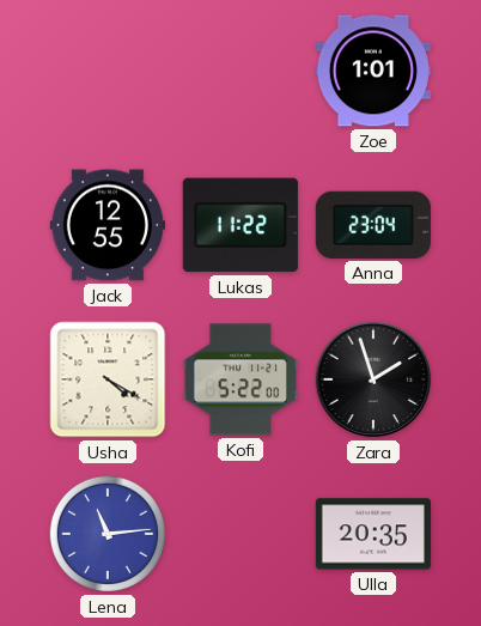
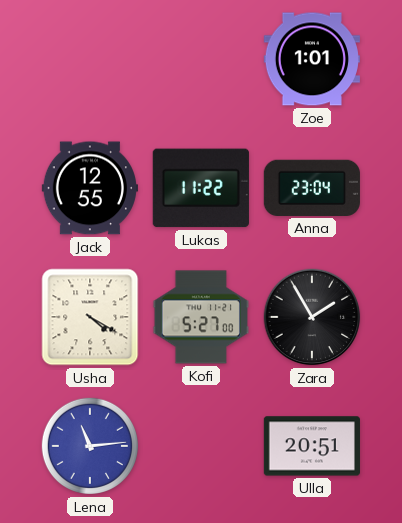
Kofi: 5:22 -> 5:27 (201, 317)
Zara: 1:57 -> 1:55 (312, 317)
Ulla: 20:35 -> 20:51 (312, 446)
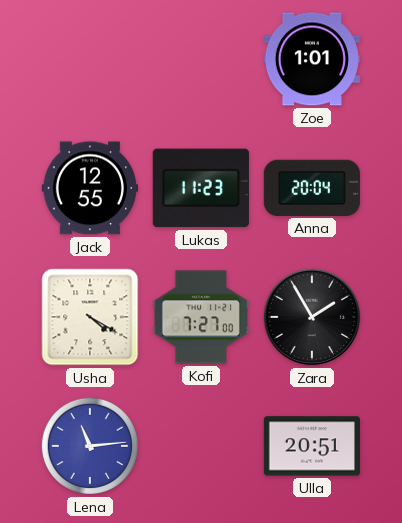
Lukas: 11:22 -> 11:23 (201, 188)
Anna: 23:04 -> 20:04 (312, 188)
Kofi: 5:27 -> 7:27 (201, 317)
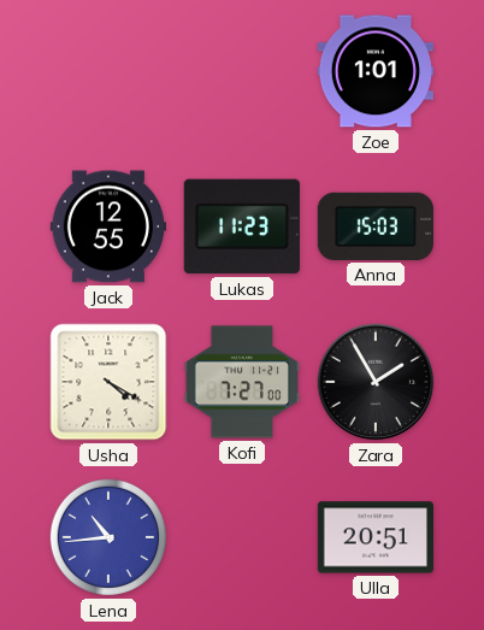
Anna: 20:04 -> 15:03 (376, 226)
Lena: 11:14 -> 10:44 (108, 537)
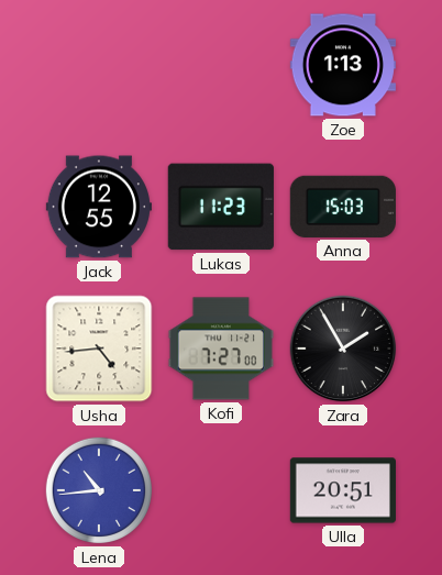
Zoe: 1:01 -> 1:13 (343, 65)
Usha: 4:20 -> 4:44 (99, 349)
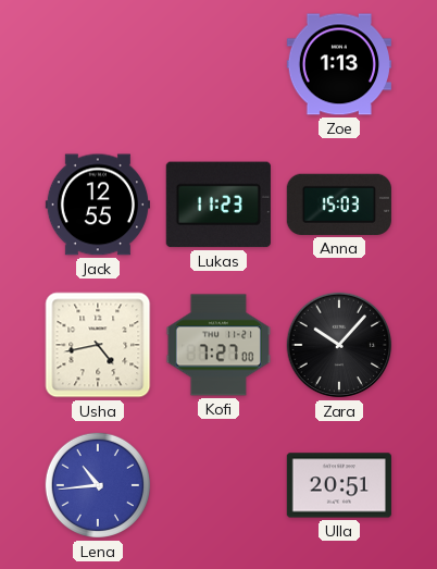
Usha: 4:44 -> 4:43 (98, 345)
Zara: 1:55 -> 10:07 (339, 345)
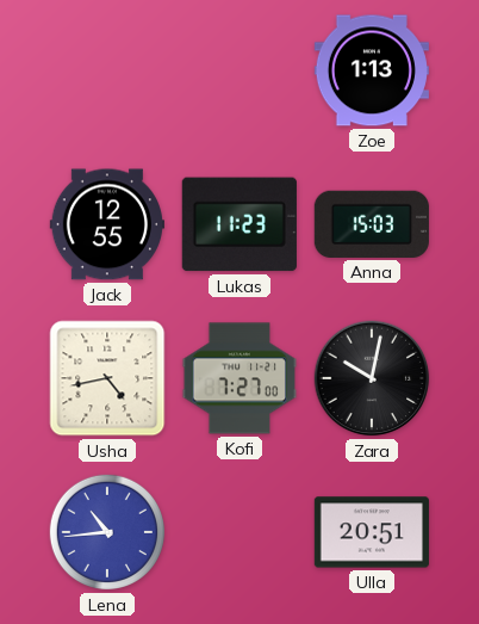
Zara: 10:07 -> 10:02 (372, 378)
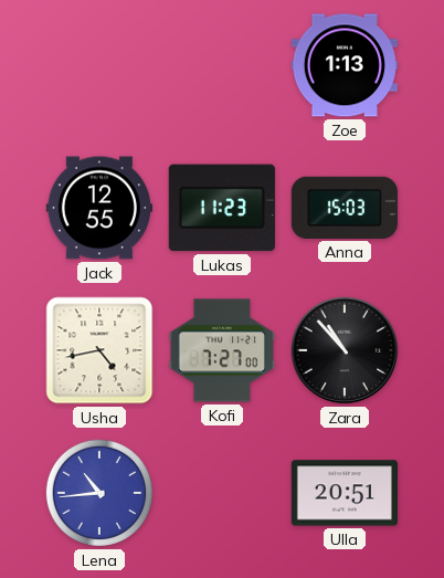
Zara: 10:02 -> 10:53 (345, 350)
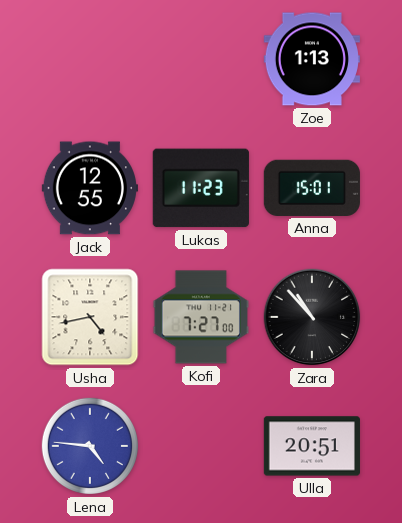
Anna: 15:03 -> 15:01 (312, 188)
Lena: 10:44 -> 4:46 (90, 446)
